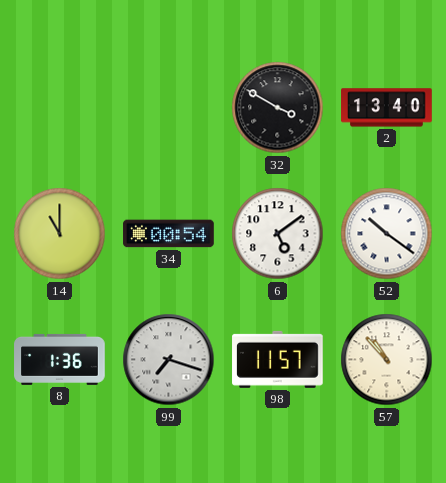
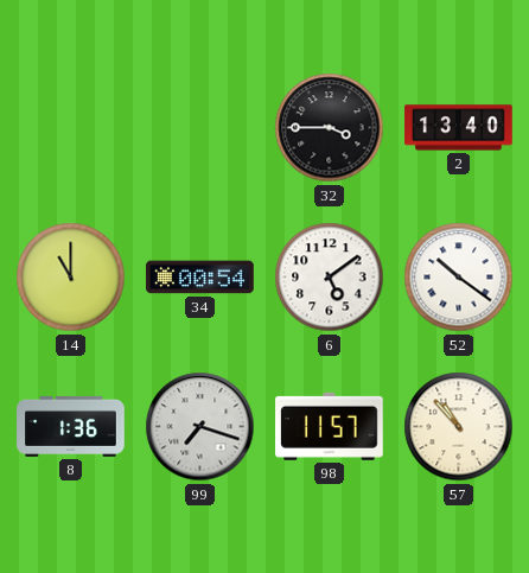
32: 3:50 -> 3:45 (330, 128)
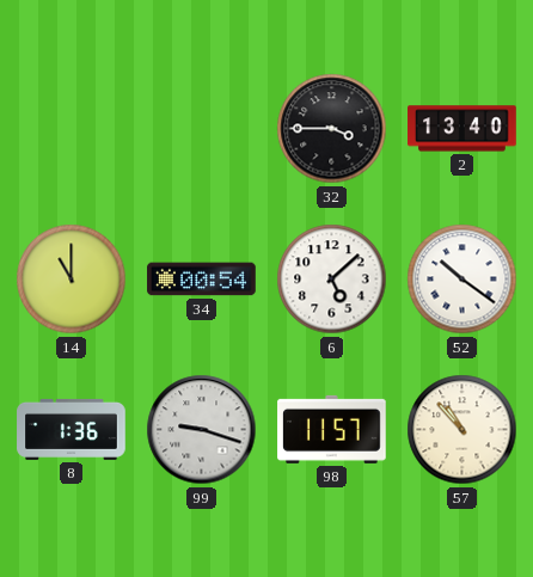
6: 5:09 -> 5:08 (332, 280)
99: 7:18 -> 9:18 (202, 430)
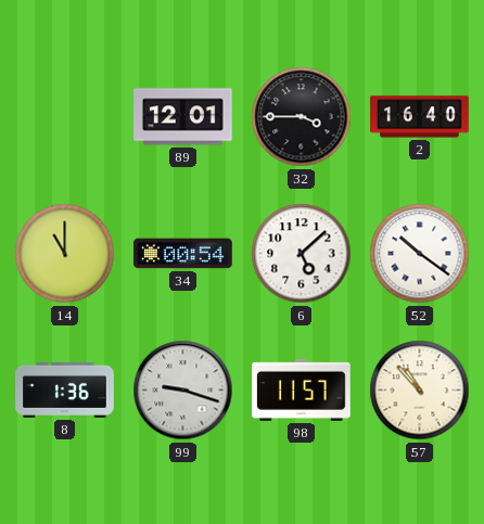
89: none -> 12:01 (183, 117)
2: 13:40 -> 16:40 (420, 117)
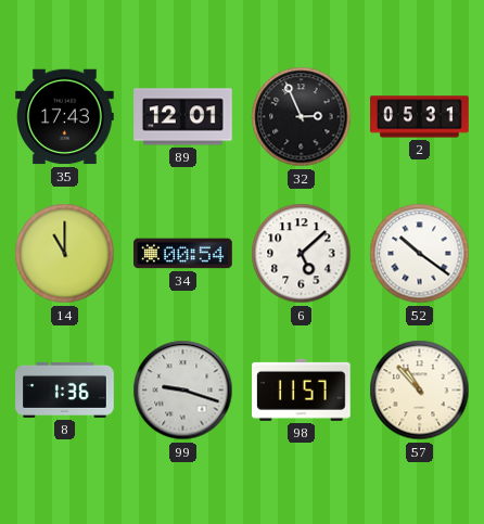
35: none -> 17:43 (65, 117)
32: 3:45 -> 2:56 (302, 117)
2: 16:40 -> 05:31 (420, 117)
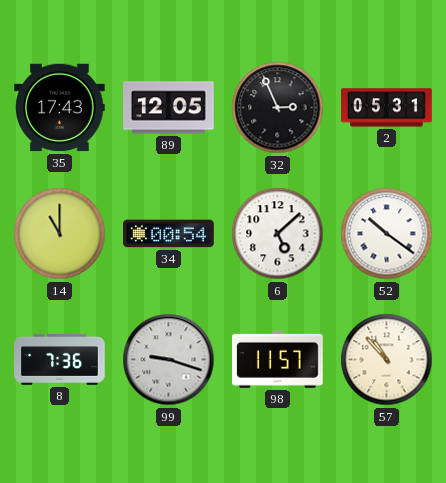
89: 12:01 -> 12:05 (169, 108)
8: 1:36 -> 7:36 (60, 359)
